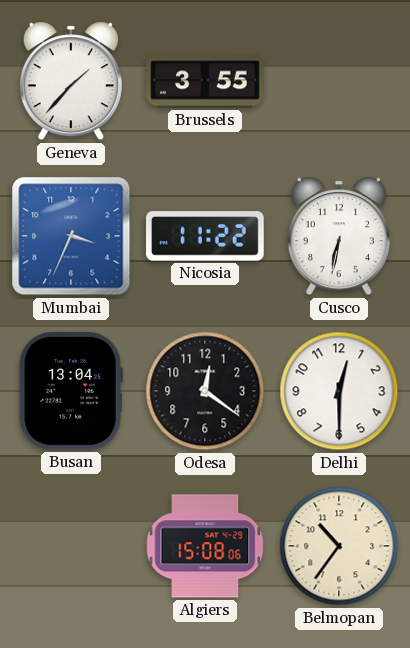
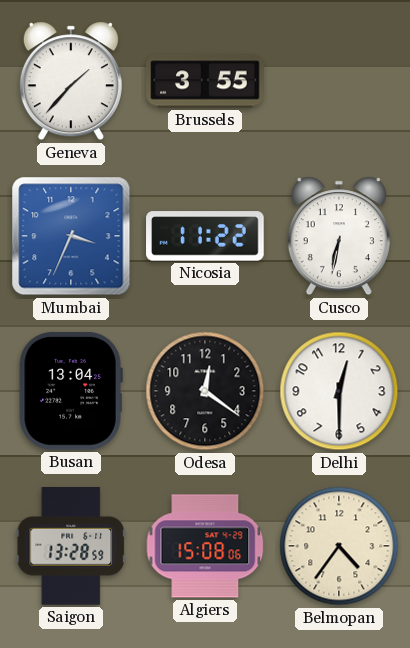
Saigon: none -> 13:28 (71, 546)
Belmopan: 10:36 -> 4:36 (339, 546)
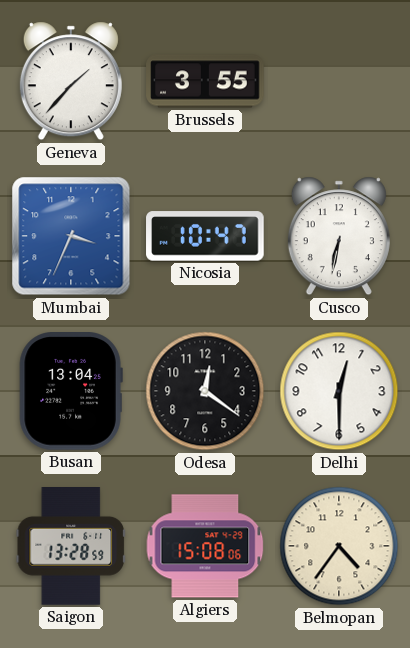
Nicosia: 11:22 -> 10:47 (205, 236)
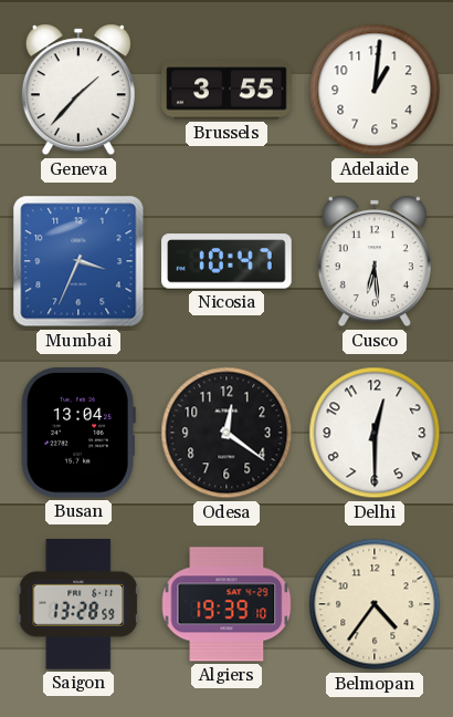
Adelaide: none -> 1:01 (375, 90)
Cusco: 6:32 -> 6:29 (375, 261)
Algiers: 15:08 -> 19:39 (227, 604)
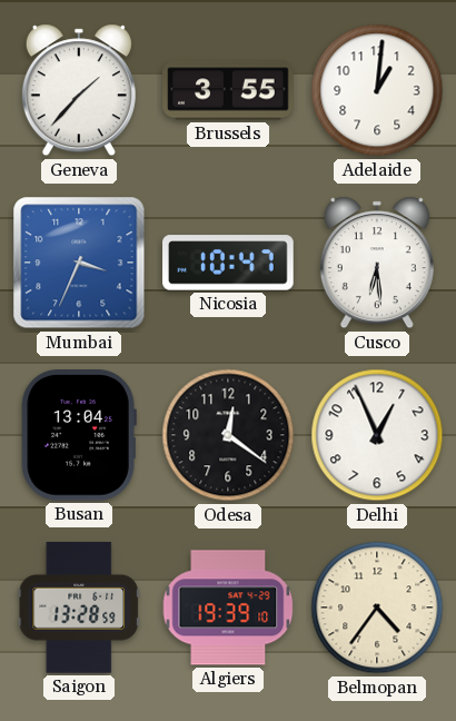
Delhi: 12:30 -> 12:56 (377, 435)
